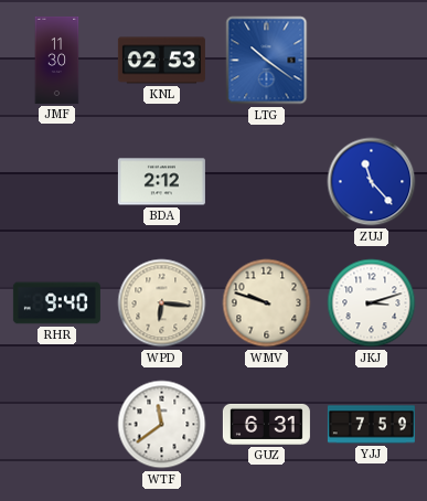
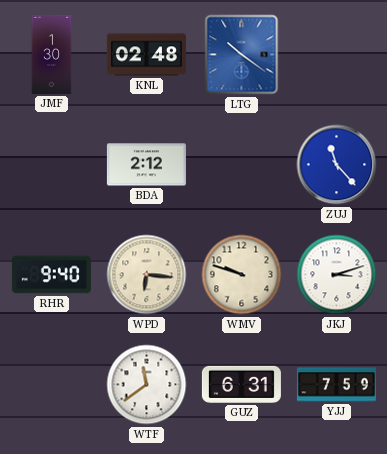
JMF: 11:30 -> 1:30 (52, 54)
KNL: 02:53 -> 02:48 (146, 55)
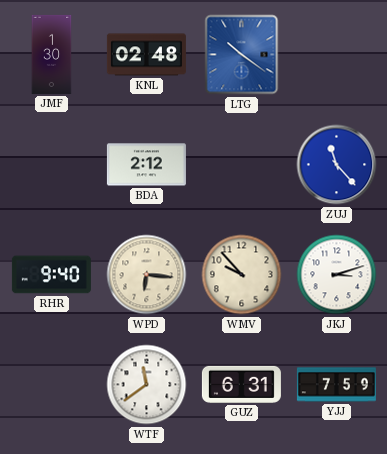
WMV: 9:48 -> 9:53 (242, 275)
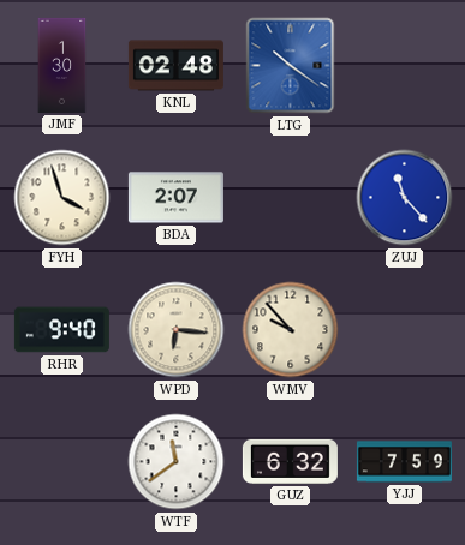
FYH: none -> 3:57 (62, 198)
BDA: 2:12 -> 2:07 (175, 198)
JKJ: 3:12 -> none (337, 275)
GUZ: 6:31 -> 6:32 (290, 461)
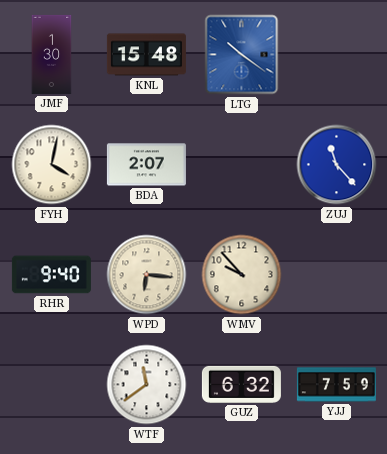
KNL: 02:48 -> 15:48 (146, 55)
FYH: 3:57 -> 4:02 (52, 165)
